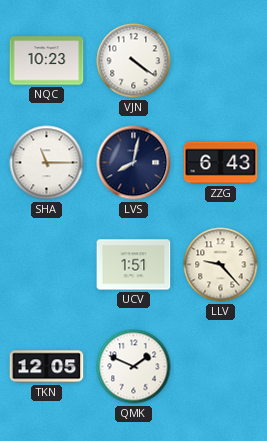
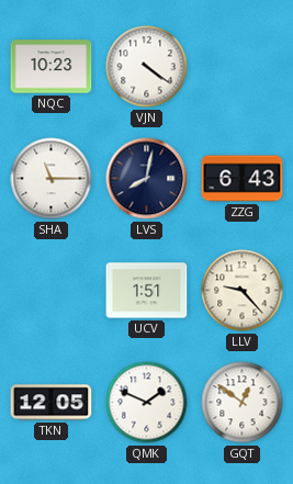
GQT: none -> 12:51 (243, 403)
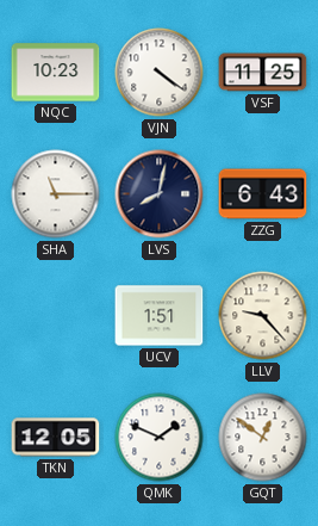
VSF: none -> 11:25 (263, 73)
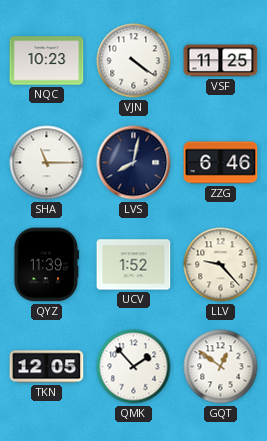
ZZG: 6:43 -> 6:46 (221, 163)
QYZ: none -> 11:39 (47, 265)
UCV: 1:51 -> 1:52 (134, 265)
QMK: 1:49 -> 1:53 (134, 367)
